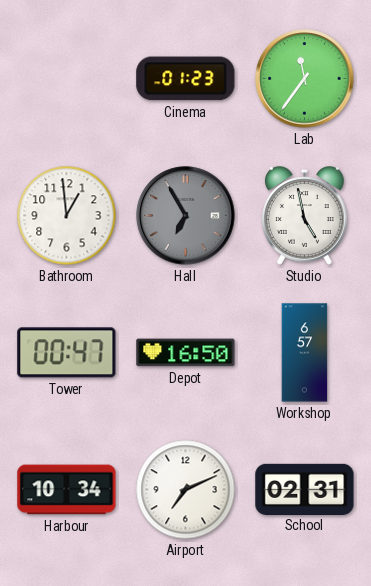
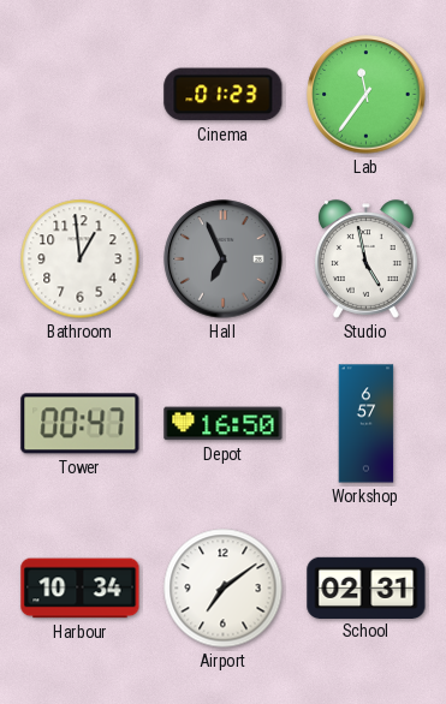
Hall: 6:55 -> 6:56 (224, 259)
Airport: 7:11 -> 7:09 (224, 589)
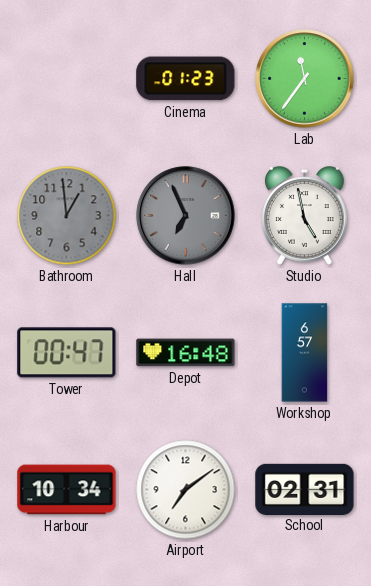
Bathroom dial: white -> grey (67, 216)
Depot: 16:50 -> 16:48 (186, 353)
